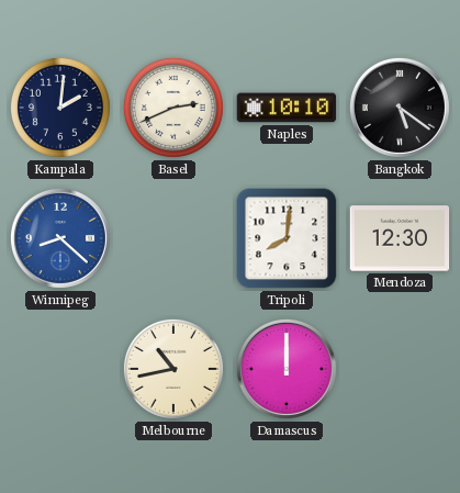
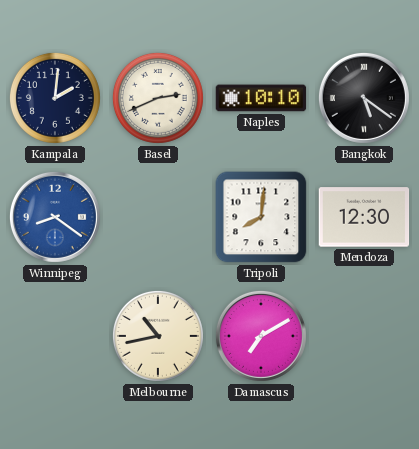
Winnipeg: 8:22 -> 8:21 (55, 217)
Damascus: 12:00 -> 7:10 (261, 336)
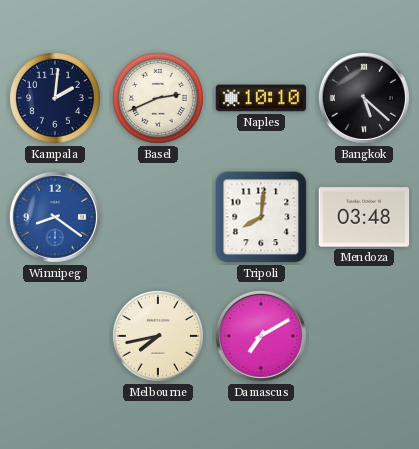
Bangkok: 5:21 -> 5:22 (364, 98)
Mendoza: 12:30 -> 03:48 (364, 217)
Melbourne: 10:43 -> 7:43 (158, 336)
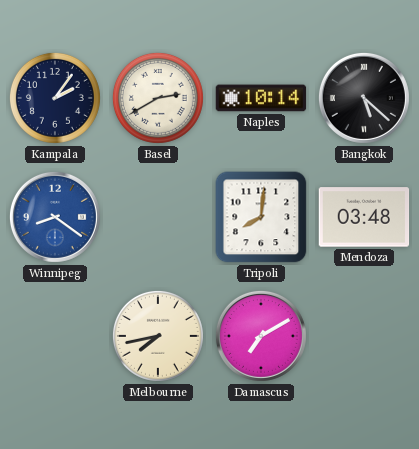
Kampala: 2:01 -> 2:06 (55, 98)
Basel: 2:41 -> 2:40 (158, 98)
Naples: 10:10 -> 10:14 (261, 98)
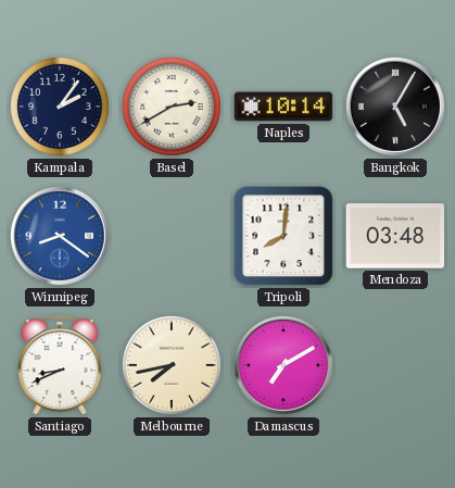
Bangkok: 5:22 -> 5:05 (395, 107)
Santiago: none -> 8:41 (60, 365)
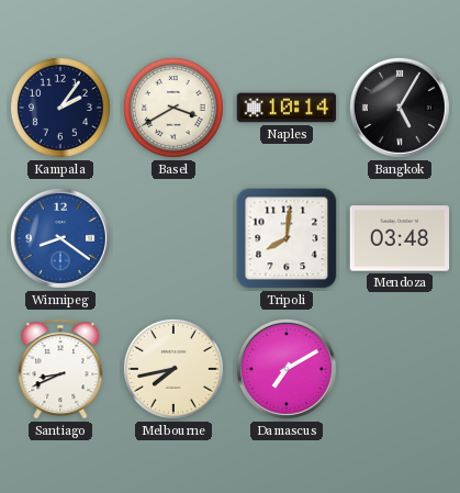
Basel: 2:40 -> 3:40 (173, 108)
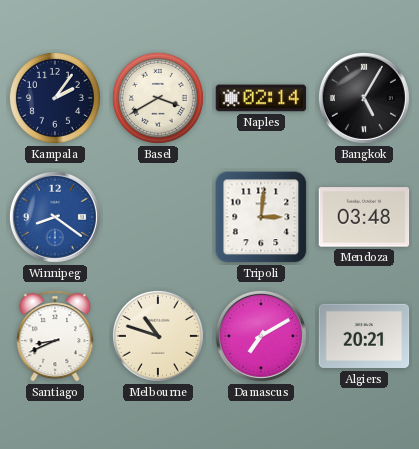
Naples: 10:14 -> 02:14 (261, 98)
Tripoli: 8:01 -> 3:01 (261, 217)
Melbourne: 7:43 -> 10:48 (158, 336)
Algiers: none -> 20:21 (364, 336)
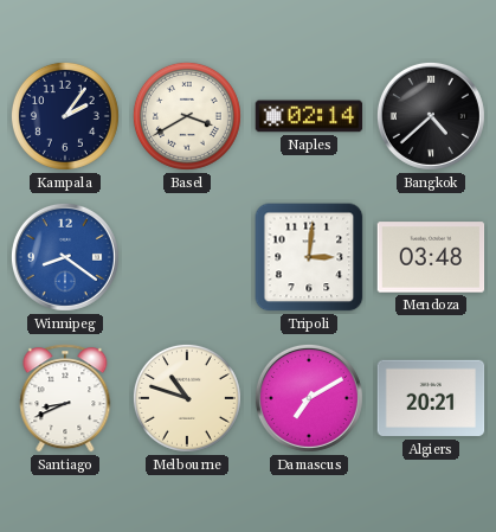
Bangkok: 5:05 -> 4:38 (431, 116)
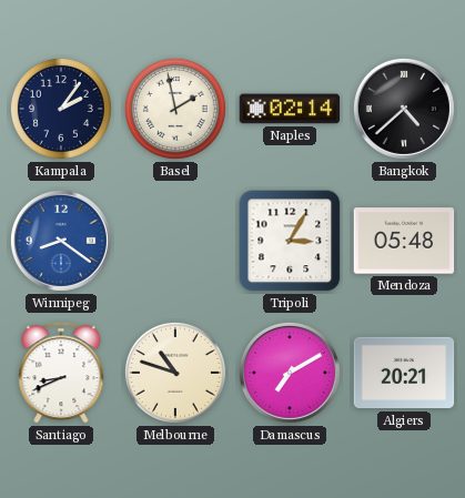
Basel: 3:40 -> 1:58 (175, 109)
Tripoli: 3:01 -> 3:05 (290, 241)
Mendoza: 03:48 -> 05:48 (404, 241)
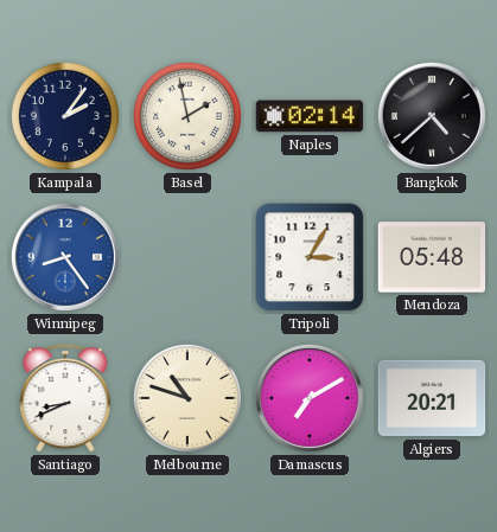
Winnipeg: 8:21 -> 8:24 (65, 257)
